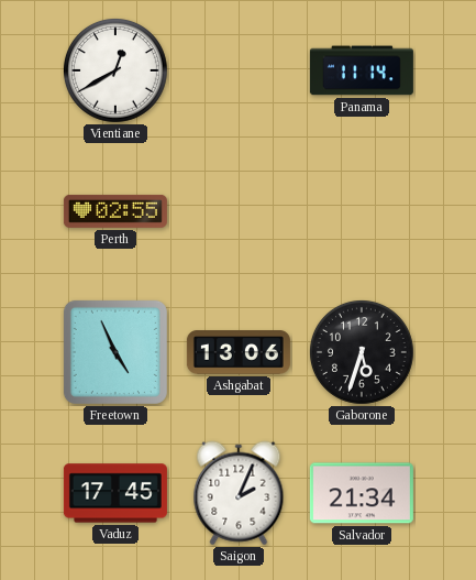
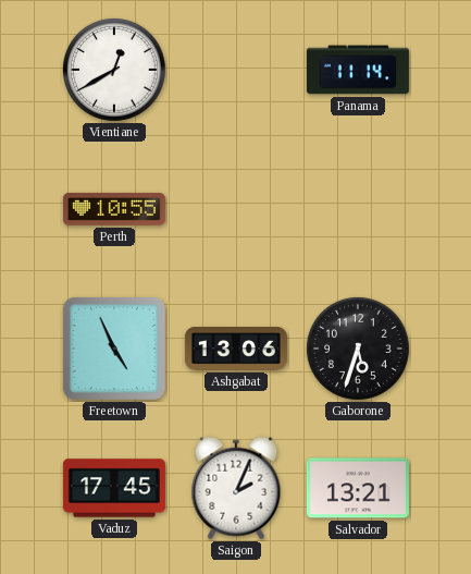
Perth: 02:55 -> 10:55 (114, 209)
Salvador: 21:34 -> 13:21 (358, 488)
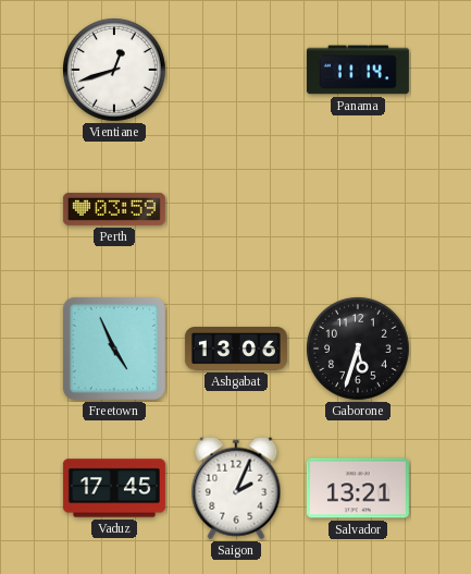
Vientiane: 12:40 -> 12:42 (114, 70)
Perth: 10:55 -> 03:59 (114, 209)
